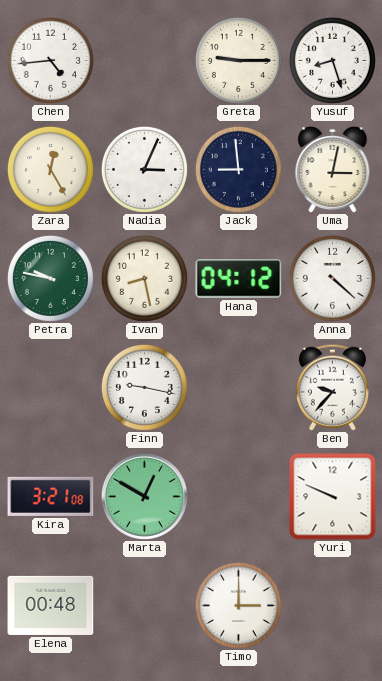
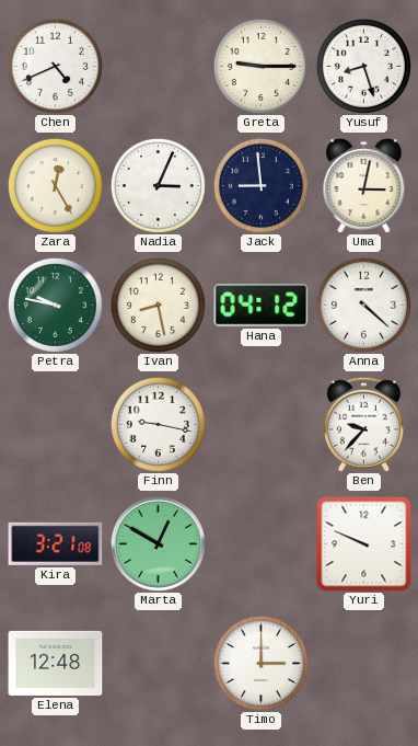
Chen: 4:44 -> 4:41 (55, 66)
Elena: 00:48 -> 12:48 (56, 663)
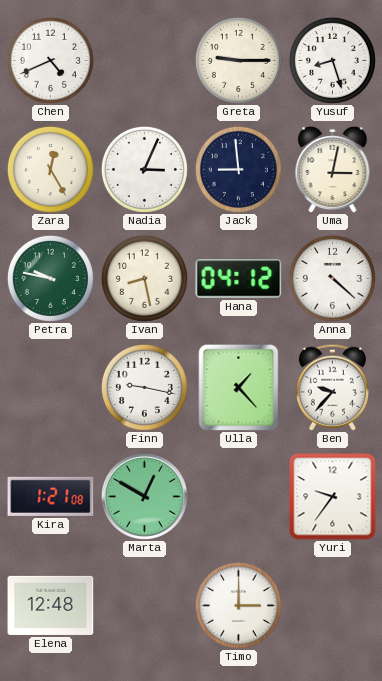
Ulla: none -> 1:23 (239, 387)
Kira: 3:21 -> 1:21 (51, 496)
Yuri: 9:49 -> 9:36 (333, 497)
